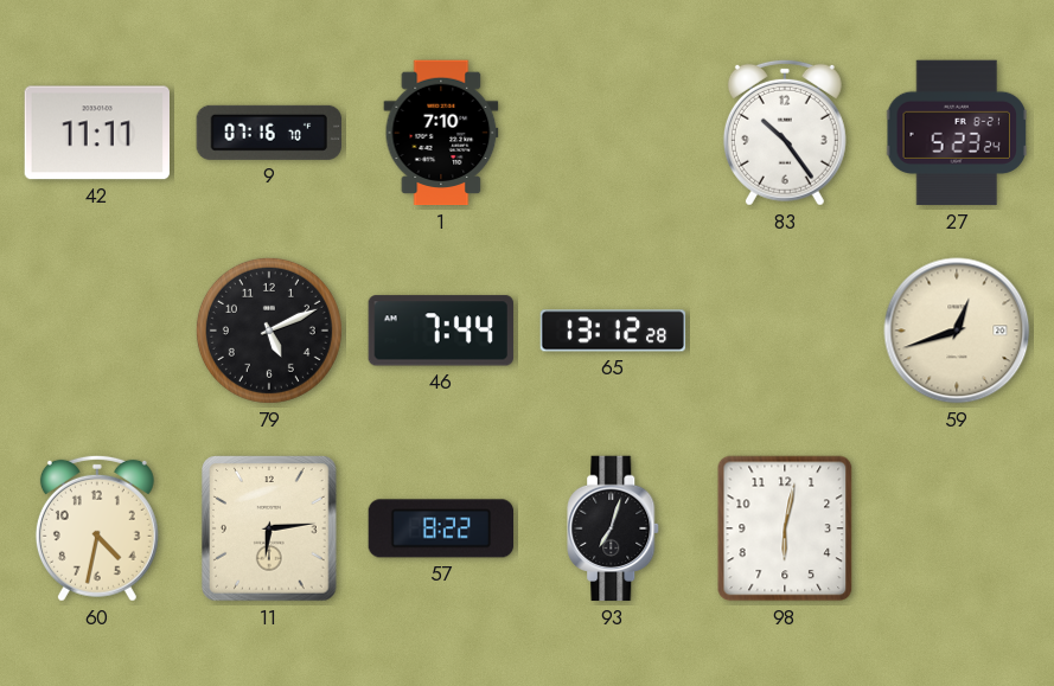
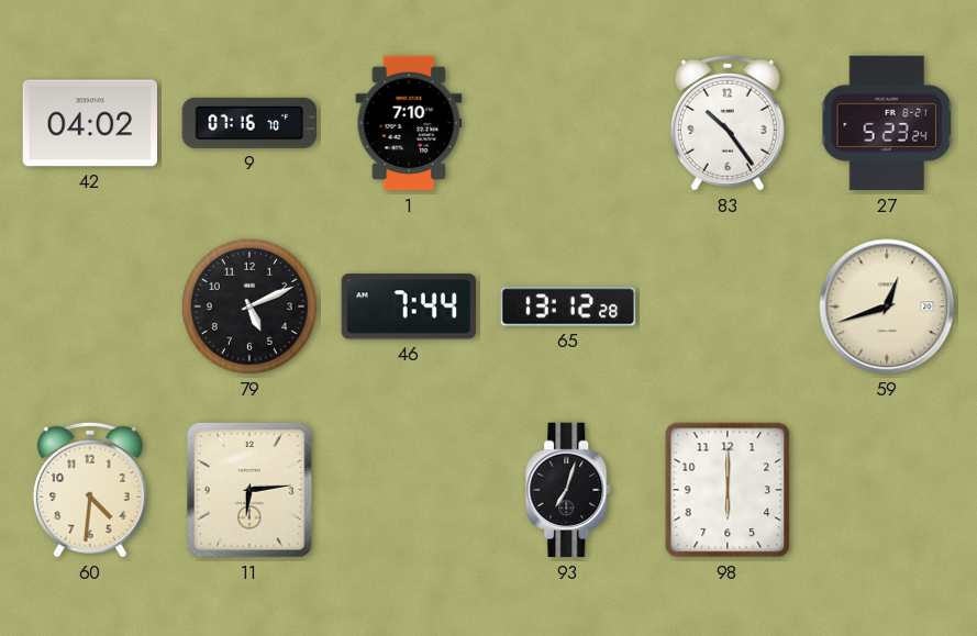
42: 11:11 -> 04:02 (89, 123)
60: 4:32 -> 4:31 (90, 490)
57: 8:22 -> none (441, 528)
98: 6:02 -> 6:00 (728, 490)
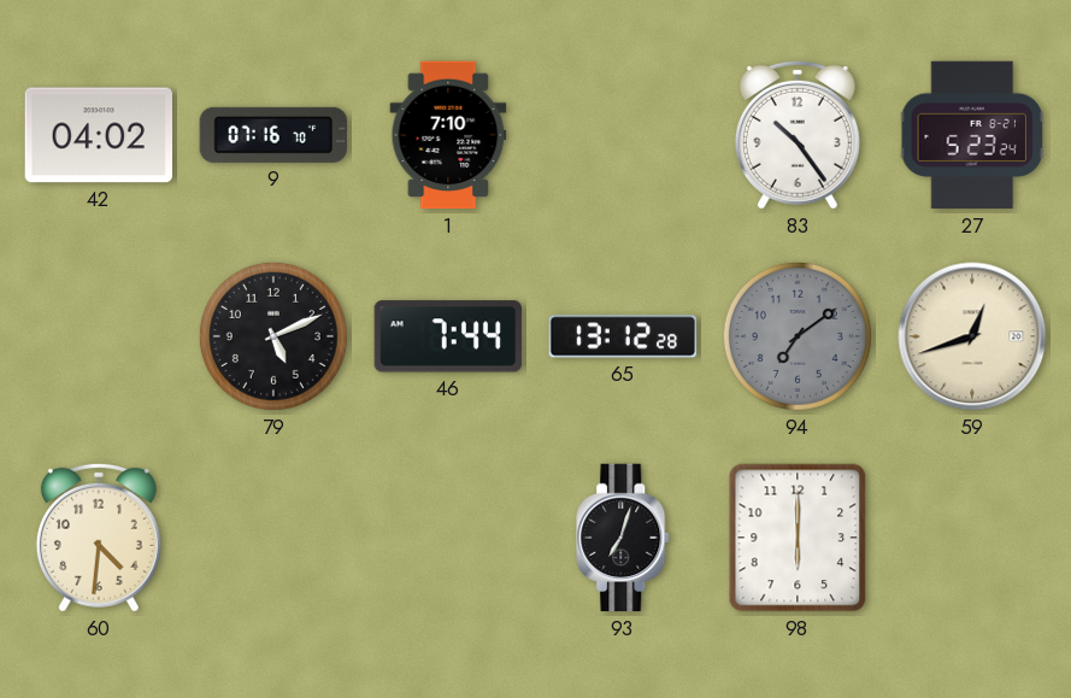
94: none -> 7:09 (798, 336)
11: 6:14 -> none (249, 490)
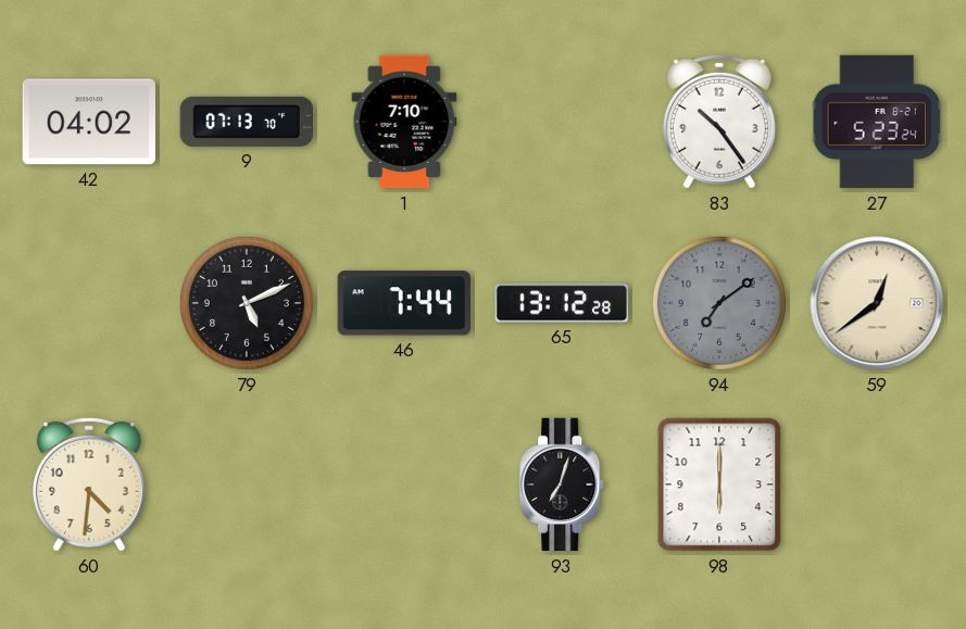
9: 07:16 -> 07:13 (246, 122)
59: 12:42 -> 12:39 (877, 303)
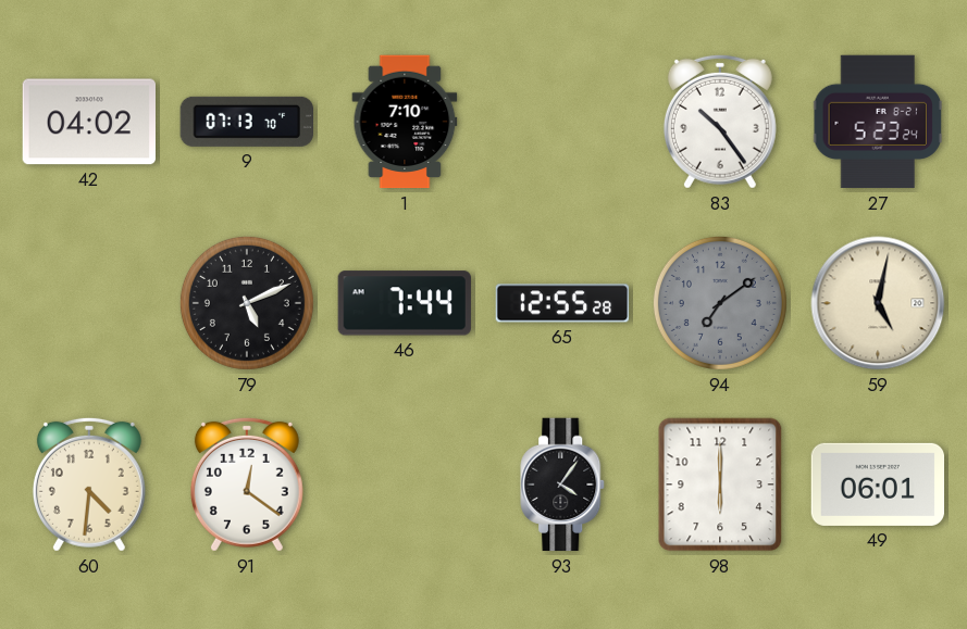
65: 13:12 -> 12:55 (562, 303)
59: 12:39 -> 5:02 (878, 303)
91: none -> 12:21 (247, 485)
93: 7:03 -> 4:06 (563, 485)
49: none -> 06:01 (878, 485)
